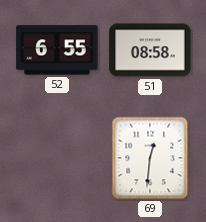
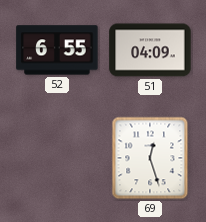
51: 08:58 -> 04:09 (150, 50)
69: 12:31 -> 12:27 (150, 158)
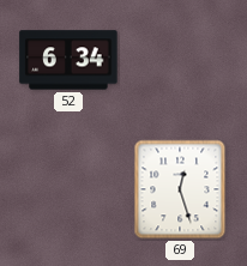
52: 6:55 -> 6:34 (68, 60)
51: 04:09 -> none (150, 50)
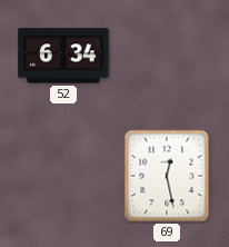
69: 12:27 -> 12:28 (167, 176)
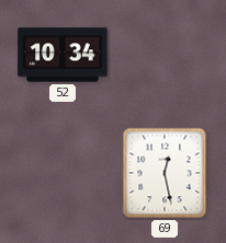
52: 6:34 -> 10:34 (63, 55)
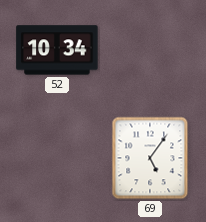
69: 12:28 -> 5:06 (150, 158)
